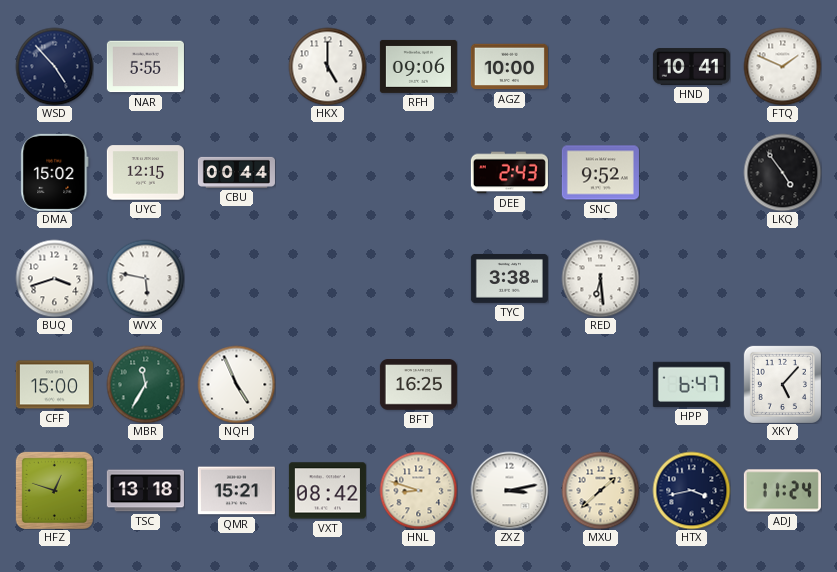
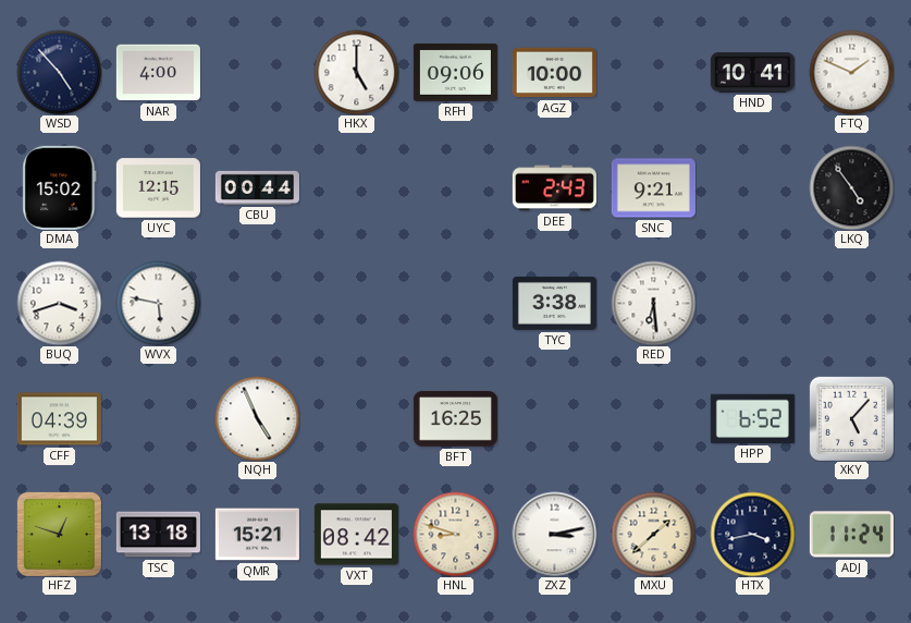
NAR: 5:55 -> 4:00 (158, 73)
SNC: 9:52 -> 9:21 (653, 188)
CFF: 15:00 -> 04:39 (59, 419)
MBR: 11:35 -> none (145, 384)
HPP: 6:47 -> 6:52 (752, 418)
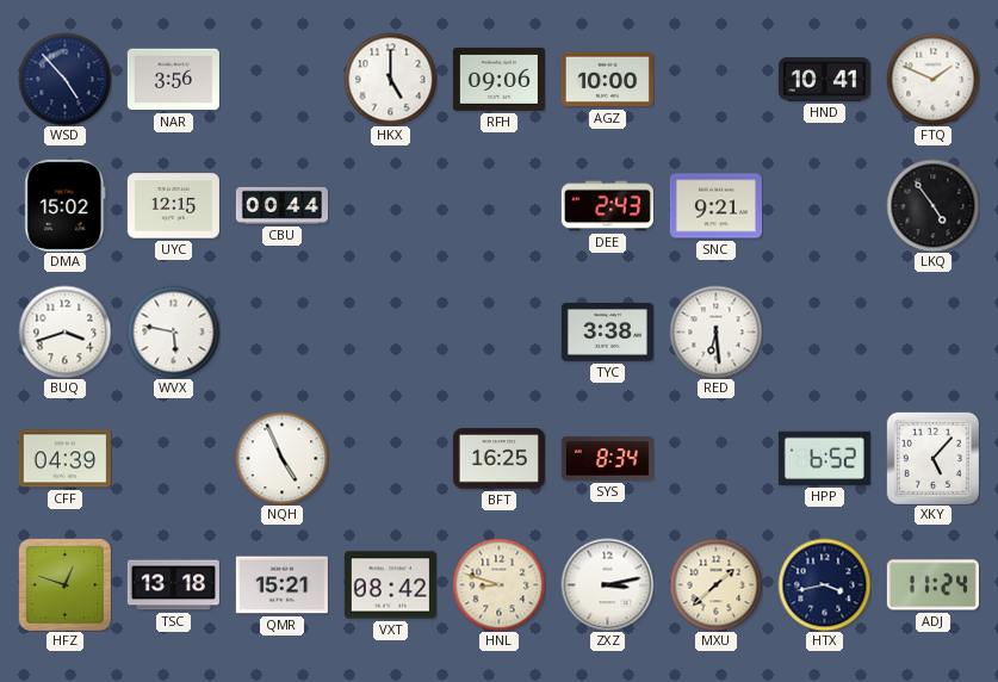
NAR: 4:00 -> 3:56 (173, 80)
SYS: none -> 8:34 (607, 459)
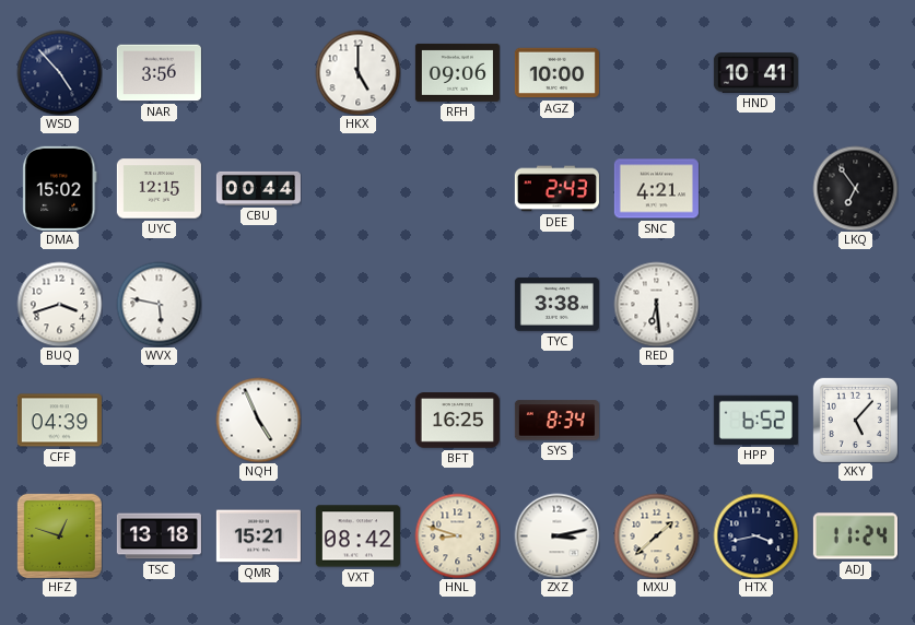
FTQ: 1:49 -> none (932, 79)
SNC: 9:21 -> 4:21 (656, 189)
LKQ: 4:54 -> 6:54 (855, 188)
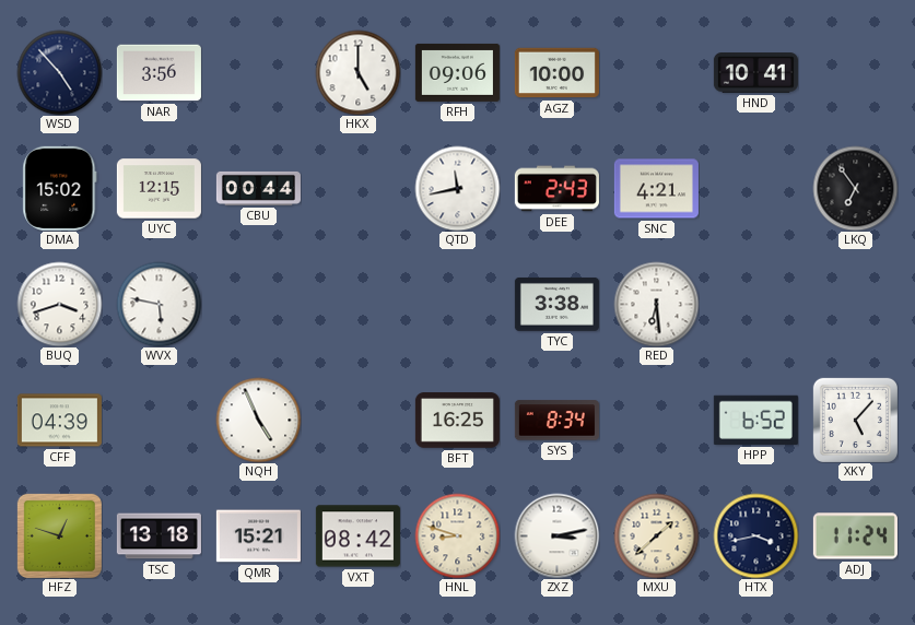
QTD: none -> 11:43 (457, 188)
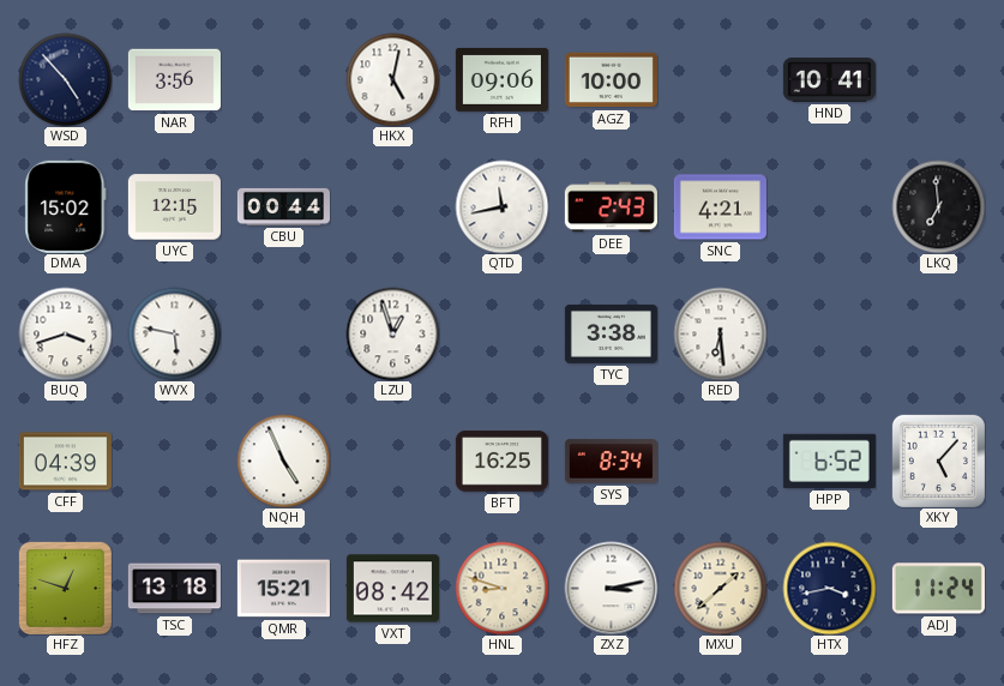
HKX: 5:00 -> 5:02 (392, 79)
LKQ: 6:54 -> 6:59 (938, 206)
LZU: none -> 12:57 (392, 333)
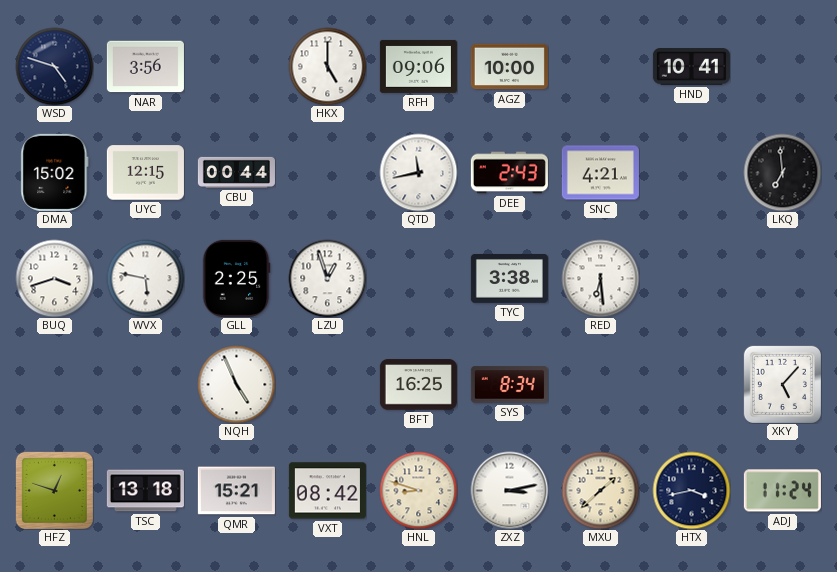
WSD: 4:53 -> 4:48 (54, 66)
HKX: 5:02 -> 5:00 (327, 66)
GLL: none -> 2:25 (236, 278)
CFF: 04:39 -> none (65, 462)
HPP: 6:52 -> none (829, 461)
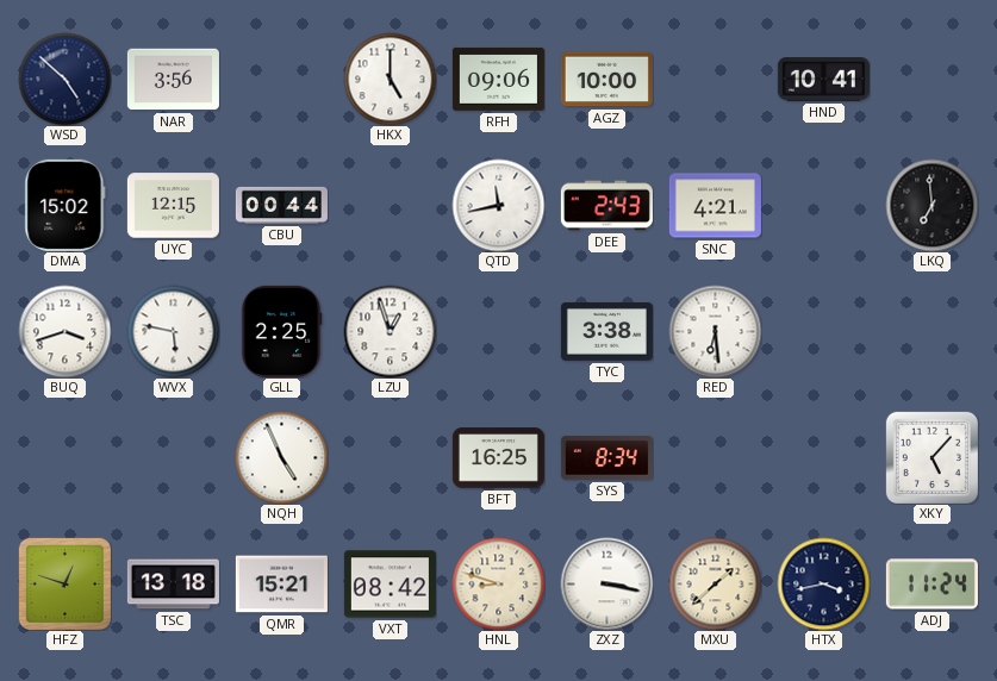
WSD: 4:48 -> 4:52 (64, 79)
ZXZ: 3:13 -> 3:17 (606, 583)
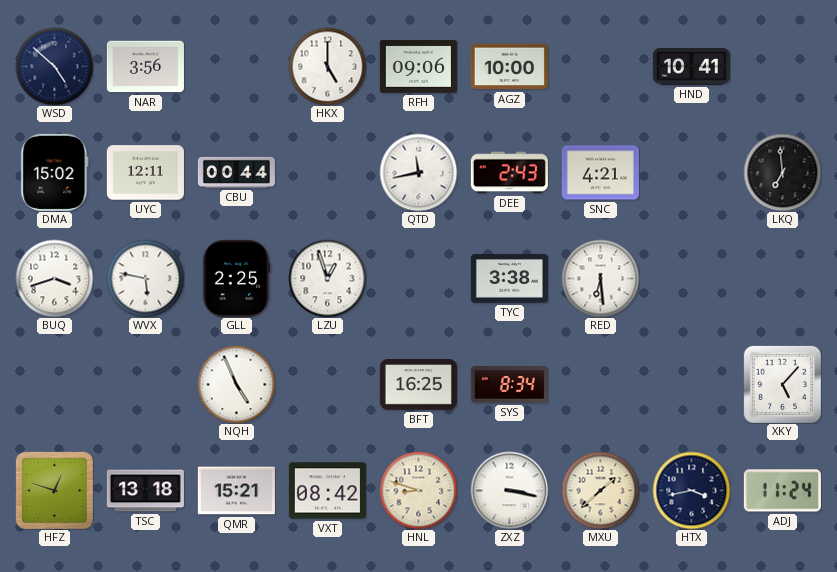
UYC: 12:15 -> 12:11 (145, 173)
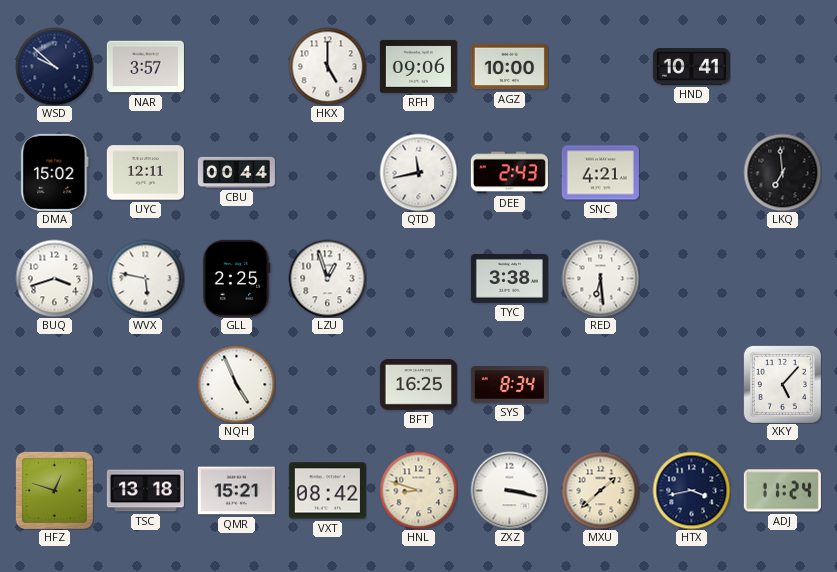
WSD: 4:52 -> 9:52 (54, 66)
NAR: 3:56 -> 3:57 (145, 67)
